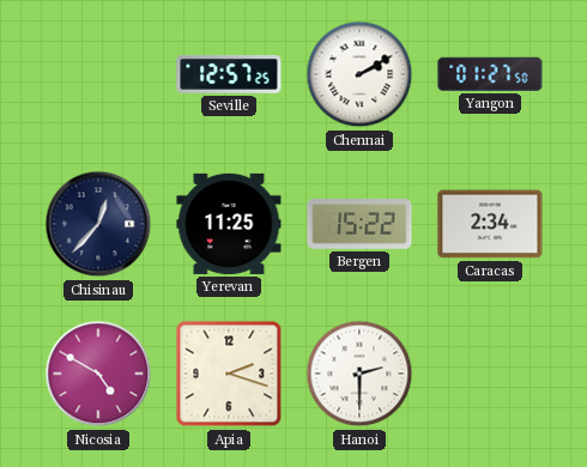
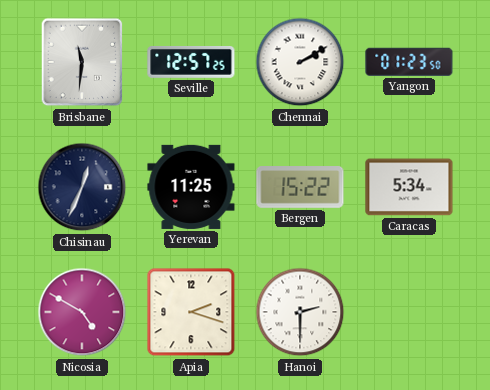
Brisbane: none -> 11:31 (82, 62)
Yangon: 01:27 -> 01:23 (409, 62)
Chisinau: 12:37 -> 12:34 (82, 187)
Caracas: 2:34 -> 5:34 (409, 187)
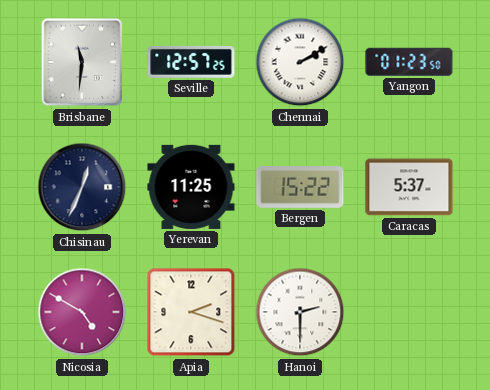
Caracas: 5:34 -> 5:37 (409, 187)
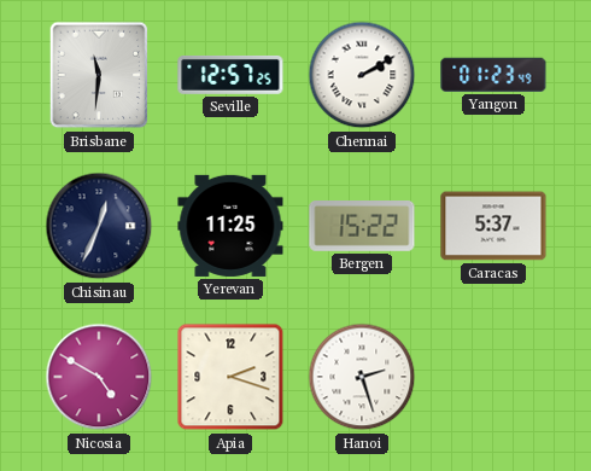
Yangon: 01:23:50 -> 01:23:49 (493, 75)
Hanoi: 2:30 -> 2:27 (362, 377)
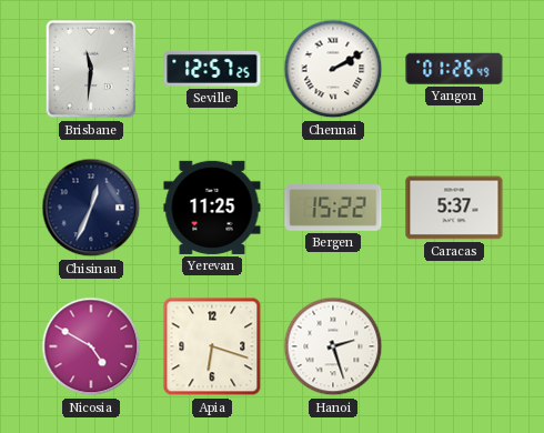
Yangon: 01:23 -> 01:26 (454, 69)
Apia: 2:18 -> 6:18 (212, 346)
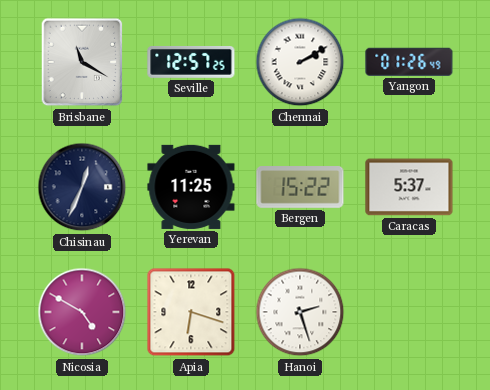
Brisbane: 11:31 -> 11:20 (82, 62)
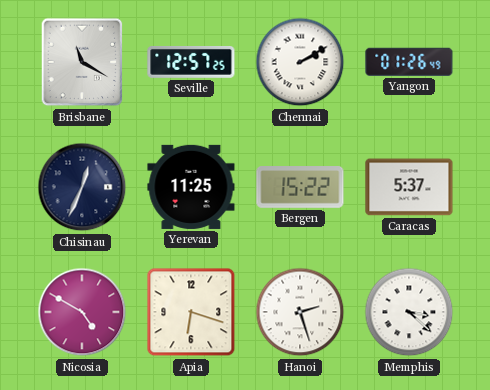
Memphis: none -> 3:22 (409, 312)
